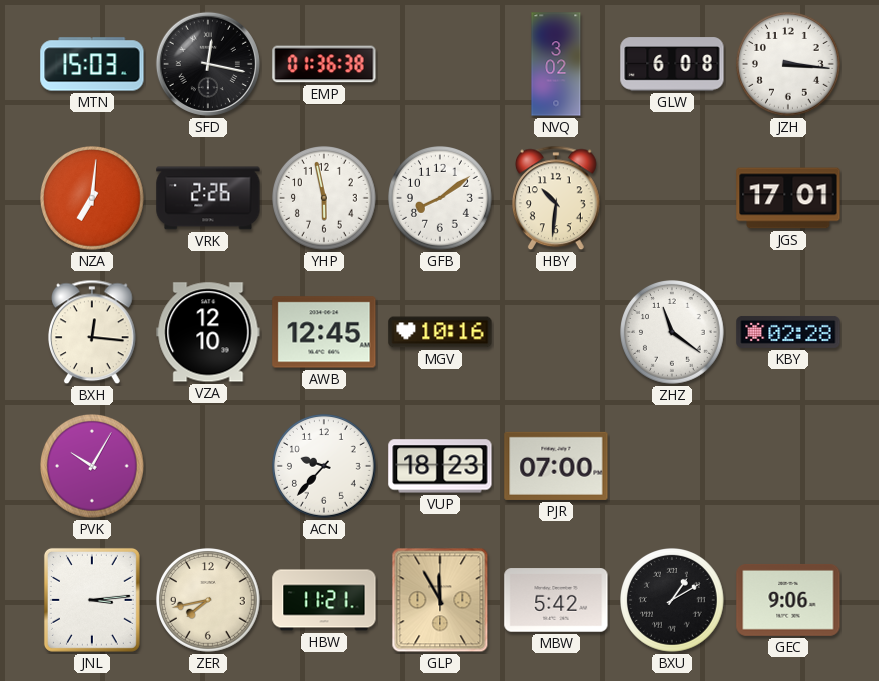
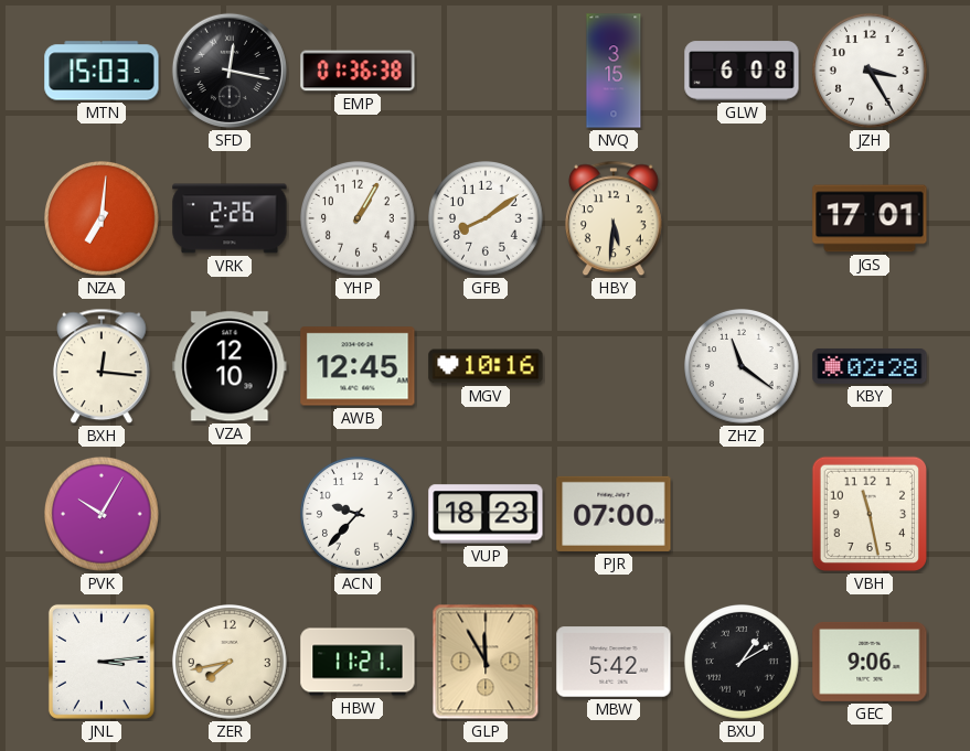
NVQ: 3:02 -> 3:15 (614, 71)
JZH: 3:16 -> 3:25 (871, 72)
YHP: 5:58 -> 1:05 (359, 219)
HBY: 10:31 -> 5:31 (615, 218)
VBH: none -> 11:28 (868, 514)
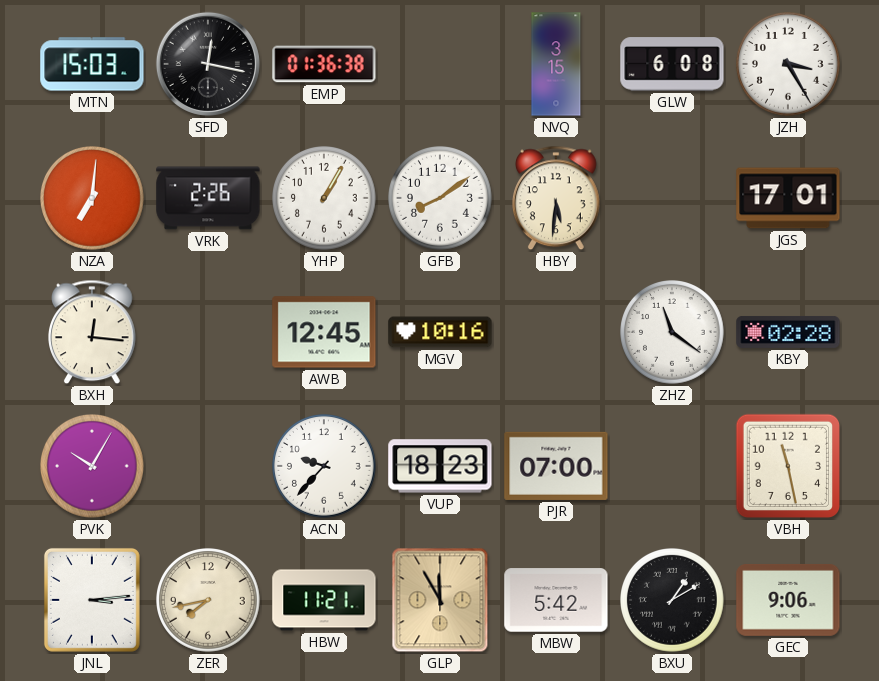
VZA: 12:10 -> none (230, 366)
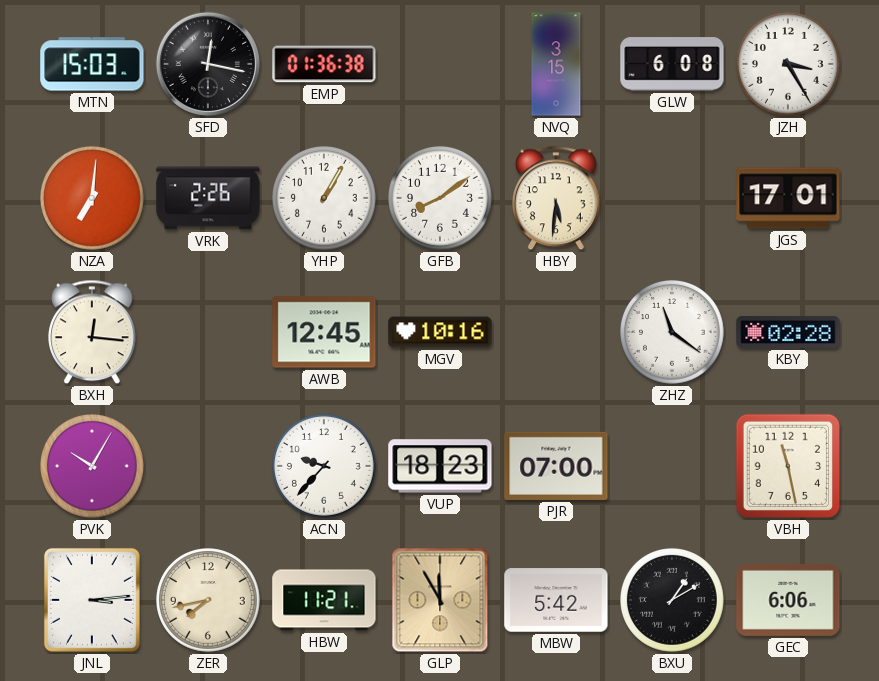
GEC: 9:06 -> 6:06 (788, 600)
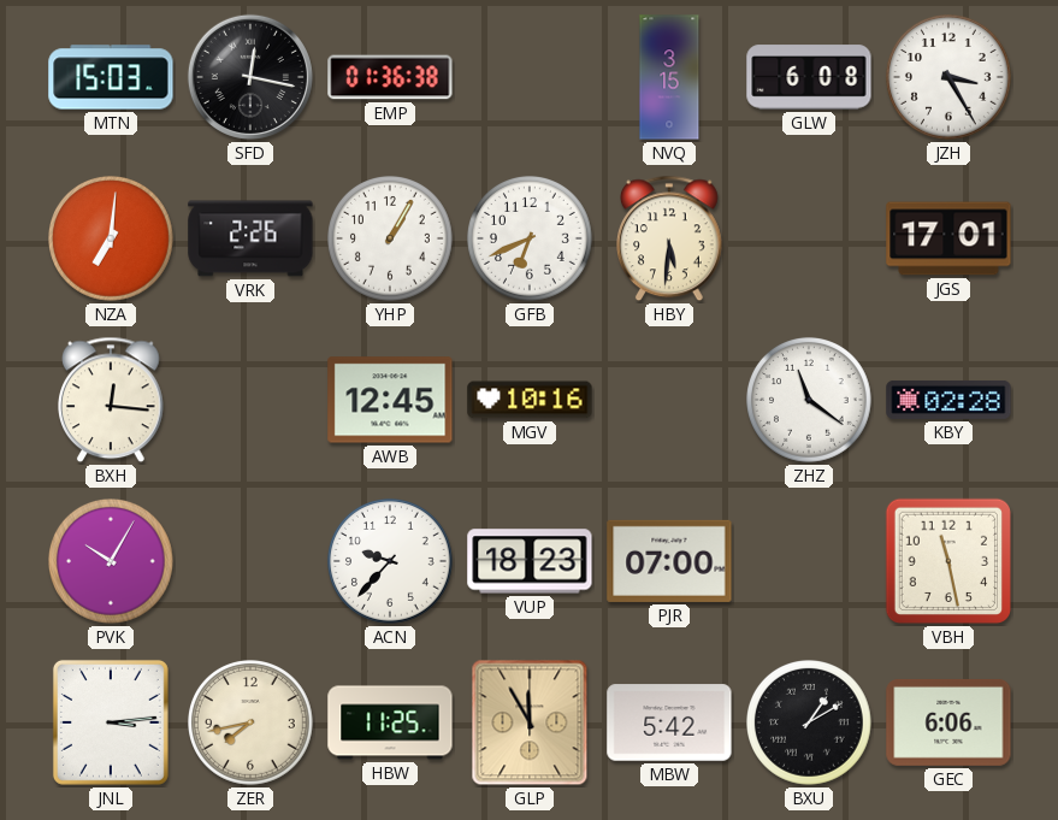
GFB: 8:09 -> 6:41 (531, 240)
HBW: 11:21 -> 11:25 (390, 722)
